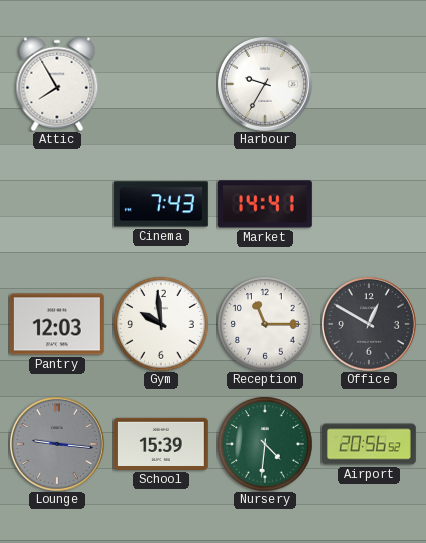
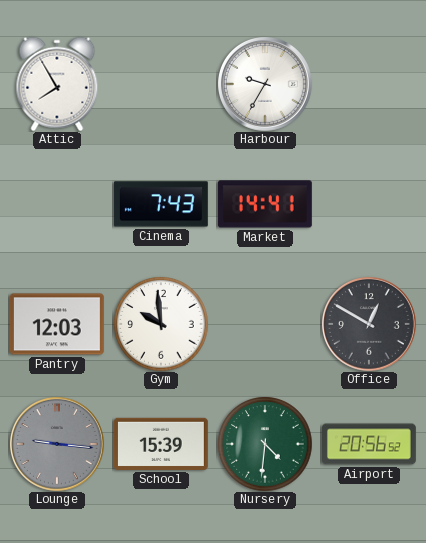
Reception: 11:15 -> none (265, 324)
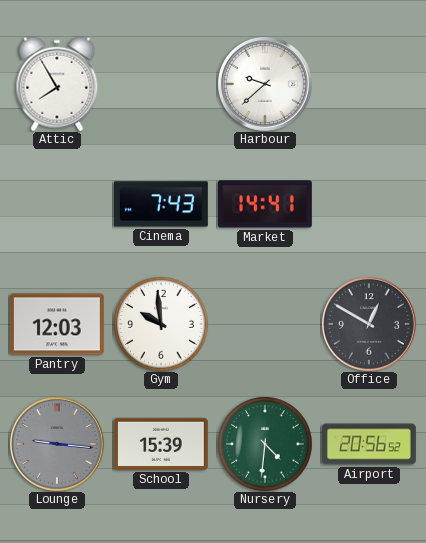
Harbour: 9:35 -> 9:38 (265, 84)
